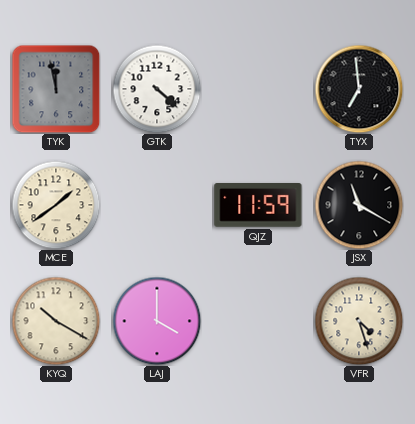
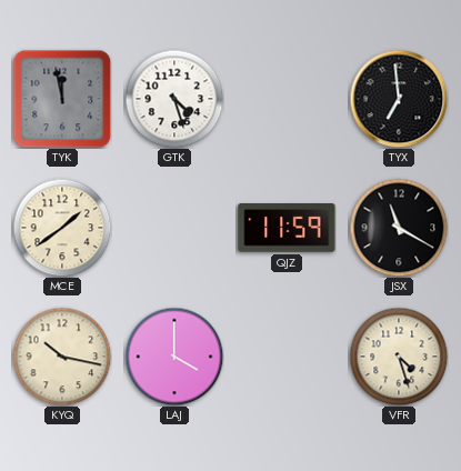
GTK: 4:22 -> 4:27 (174, 99)
KYQ: 10:20 -> 10:17 (62, 357)
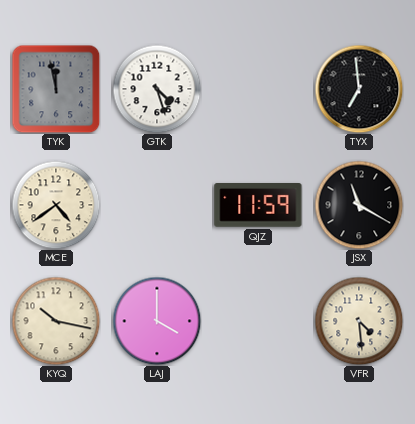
MCE: 1:39 -> 4:39 (56, 205)
VFR: 4:27 -> 4:29 (359, 321)
